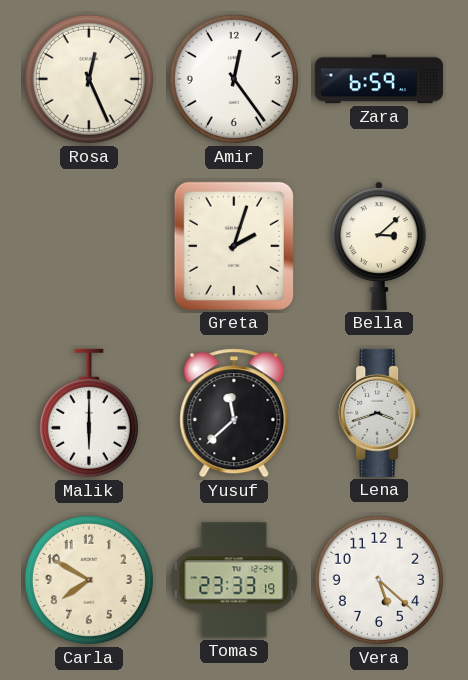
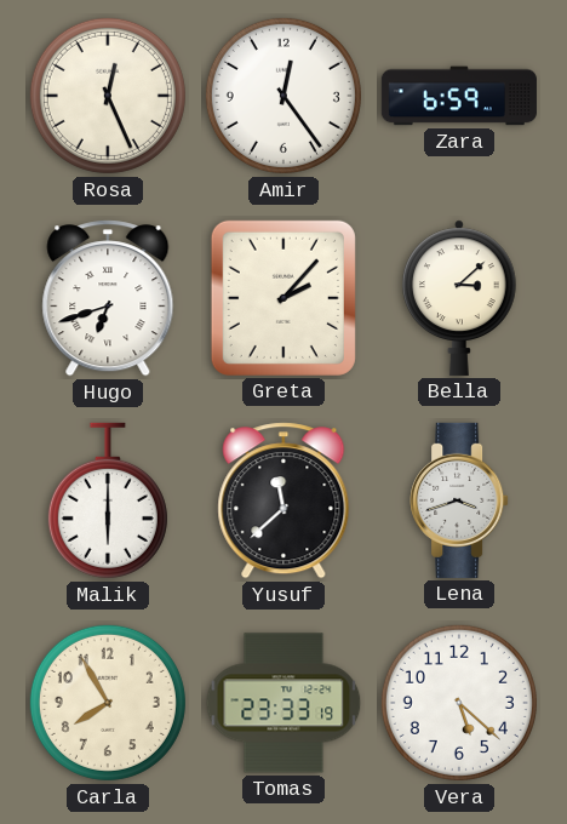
Hugo: none -> 6:42 (108, 298)
Greta: 2:03 -> 2:07 (283, 298)
Carla: 7:50 -> 7:55 (108, 703)
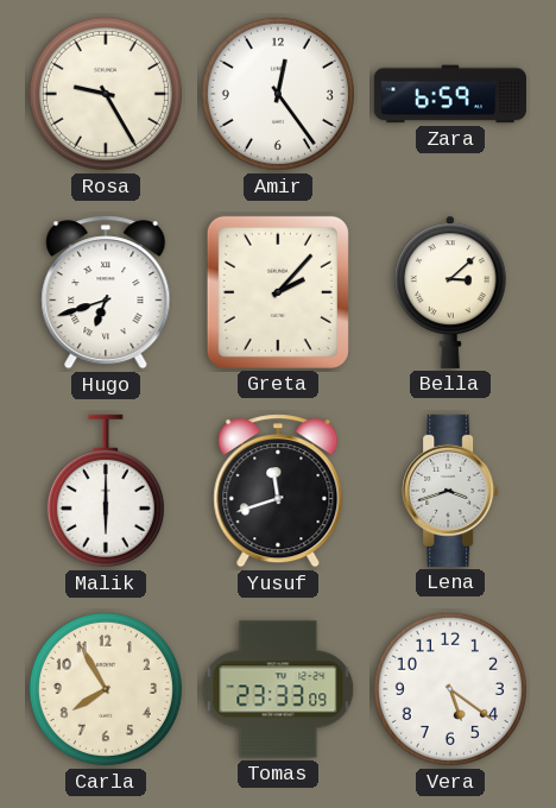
Rosa: 12:26 -> 9:25 (106, 94)
Yusuf: 11:38 -> 11:42 (278, 491)
Tomas: 23:33:19 -> 23:33:09 (278, 689)
Vera: 5:22 -> 5:21 (450, 689)
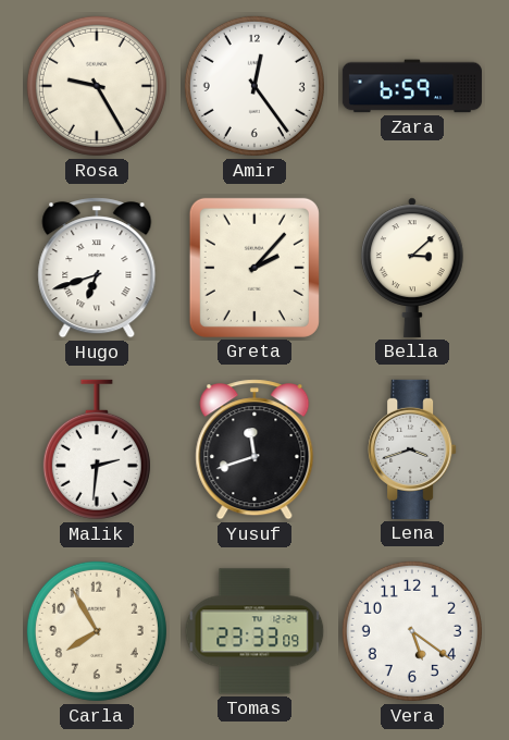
Malik: 6:00 -> 2:31 (97, 449)
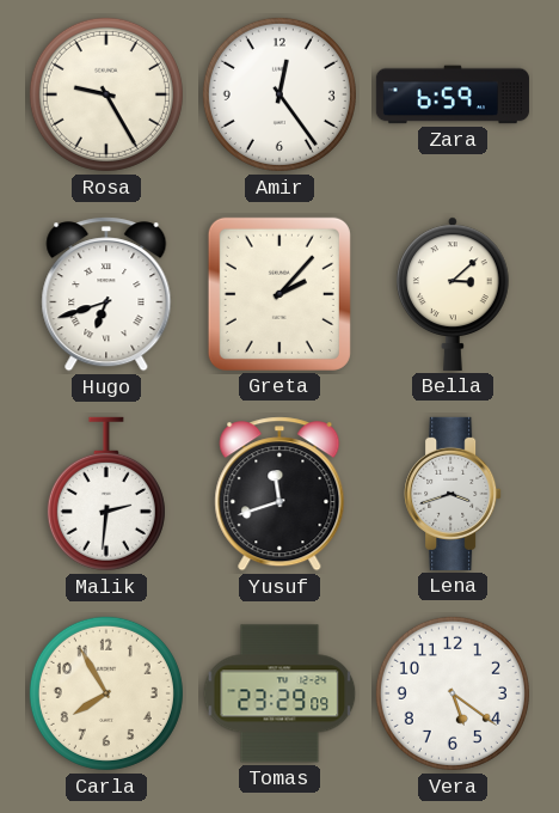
Tomas: 23:33 -> 23:29 (279, 693)
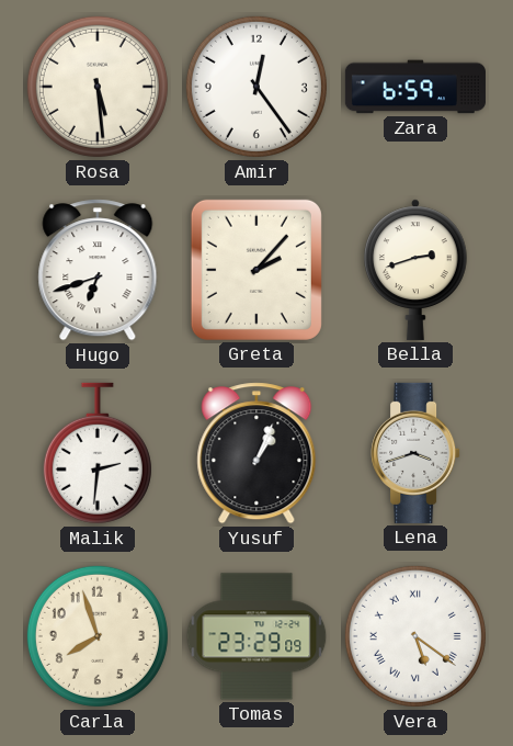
Rosa: 9:25 -> 5:29 (98, 87)
Bella: 3:08 -> 2:42 (417, 270)
Yusuf: 11:42 -> 1:04 (256, 453)
Carla: 7:55 -> 7:57 (98, 636)
Vera numerals: Arabic -> Roman (415, 636)
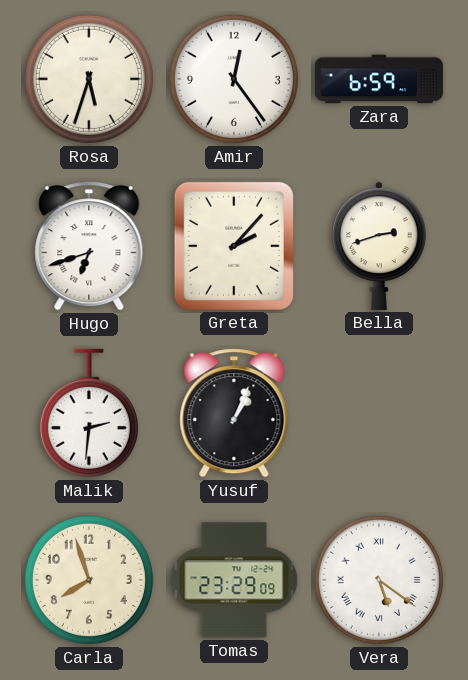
Rosa: 5:29 -> 5:33 (89, 79)
Lena: 3:42 -> none (415, 453)
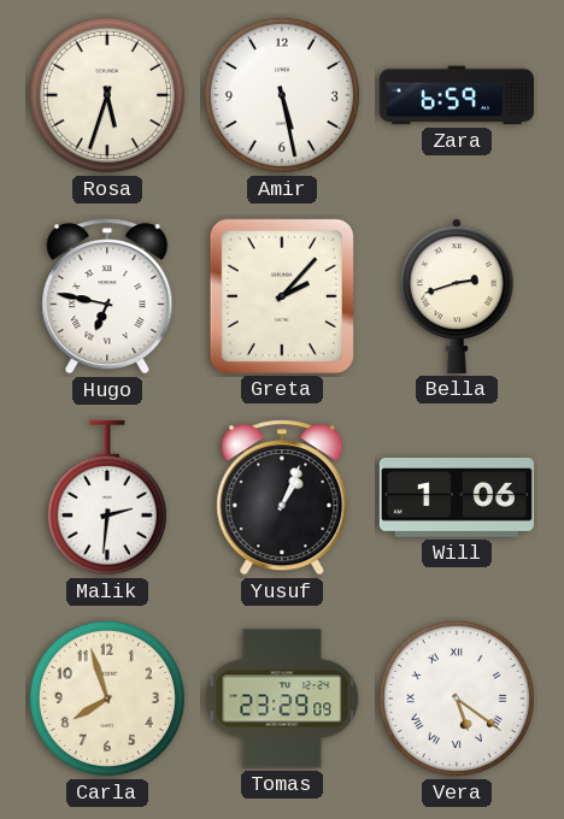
Amir: 12:24 -> 5:28 (282, 95)
Hugo: 6:42 -> 6:47 (107, 296)
Will: none -> 1:06 (457, 499)
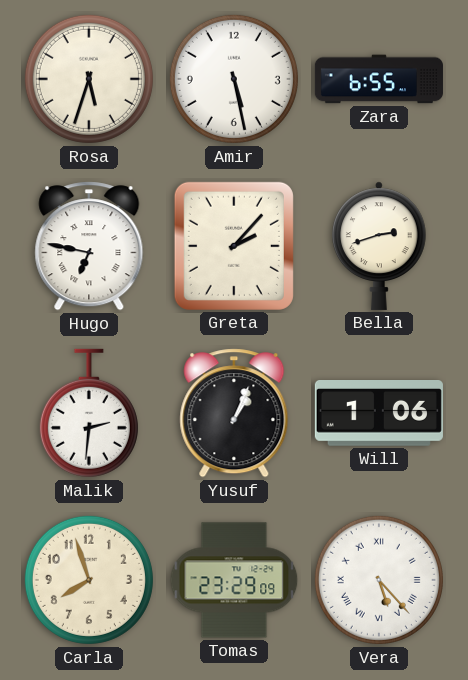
Zara: 6:59 -> 6:55 (379, 79)
Vera: 5:21 -> 5:23 (379, 580)
